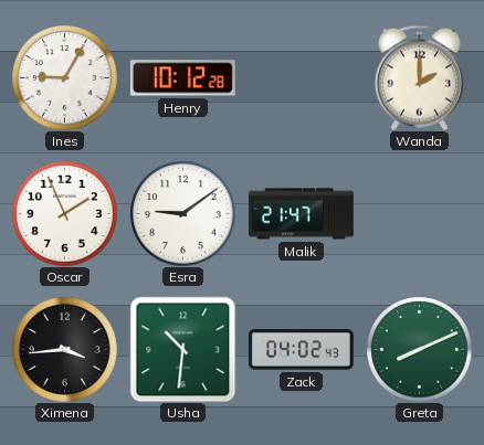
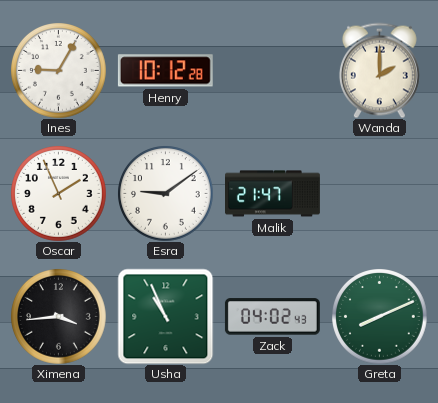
Usha: 10:31 -> 10:56 (165, 316)
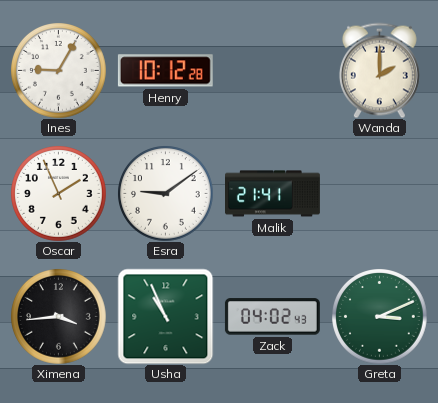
Malik: 21:47 -> 21:41 (273, 194)
Greta: 8:11 -> 3:11 (380, 317)
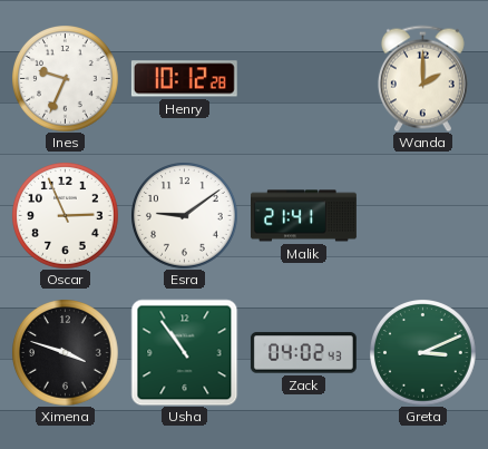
Ines: 9:05 -> 9:34 (66, 79)
Oscar: 1:56 -> 2:56 (66, 216)
Ximena: 3:44 -> 3:48 (66, 353)
Usha: 10:56 -> 10:54 (184, 352)
